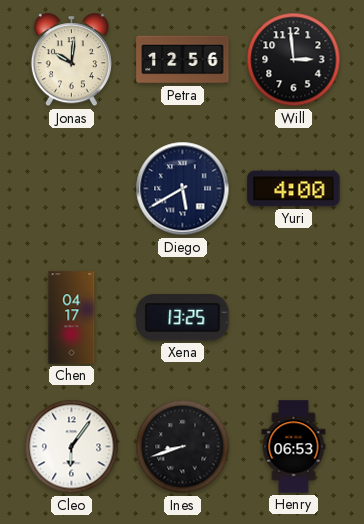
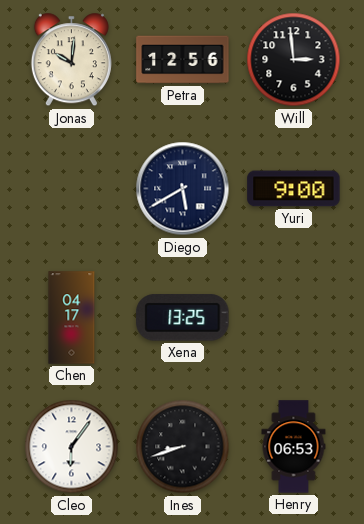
Yuri: 4:00 -> 9:00 (294, 189)
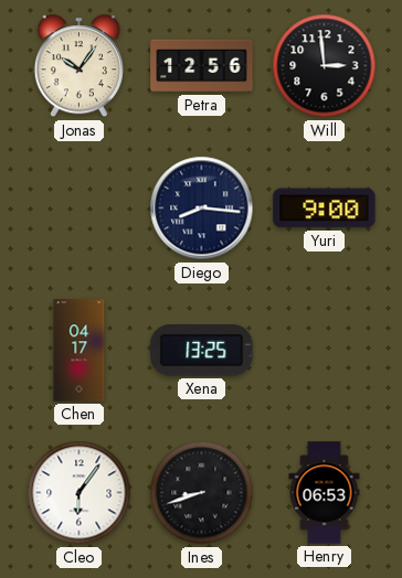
Jonas: 10:01 -> 10:06 (78, 66)
Diego: 5:40 -> 8:16 (202, 208)
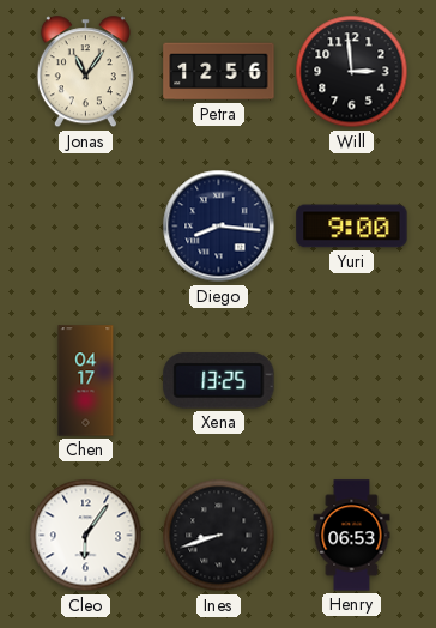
Jonas: 10:06 -> 11:06 (85, 72)
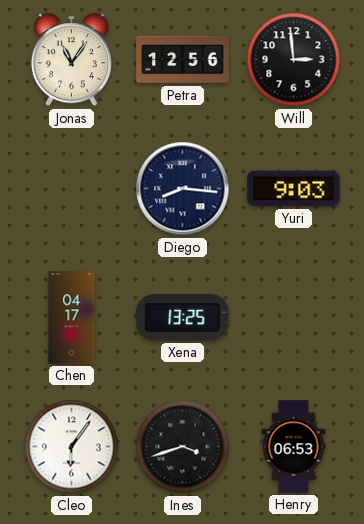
Yuri: 9:00 -> 9:03 (294, 189)
Ines: 8:42 -> 3:42 (183, 447)
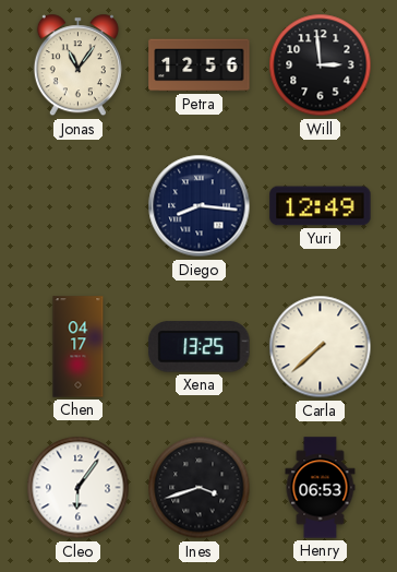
Yuri: 9:03 -> 12:49 (321, 206)
Carla: none -> 7:38 (321, 347)
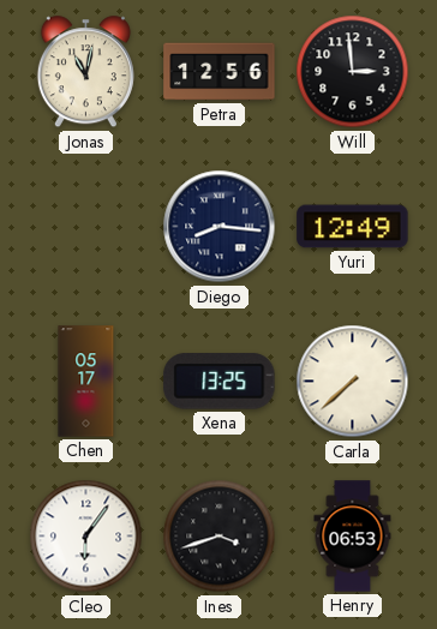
Jonas: 11:06 -> 11:02 (85, 72)
Chen: 04:17 -> 05:17 (86, 382)
